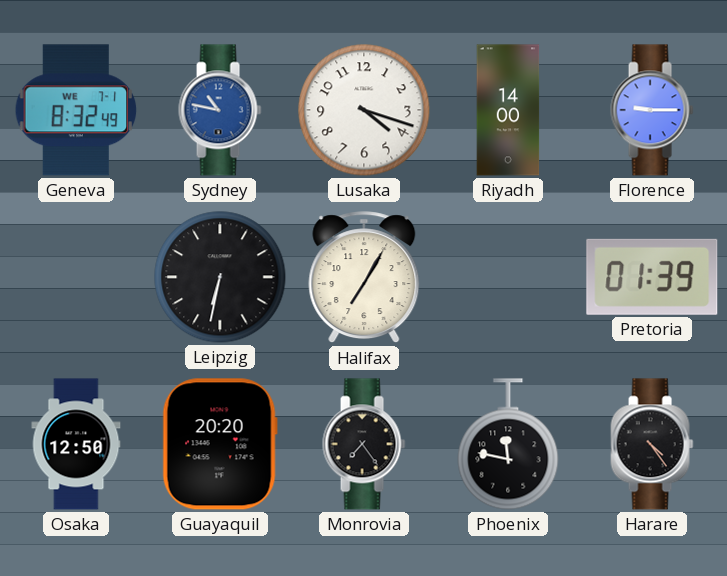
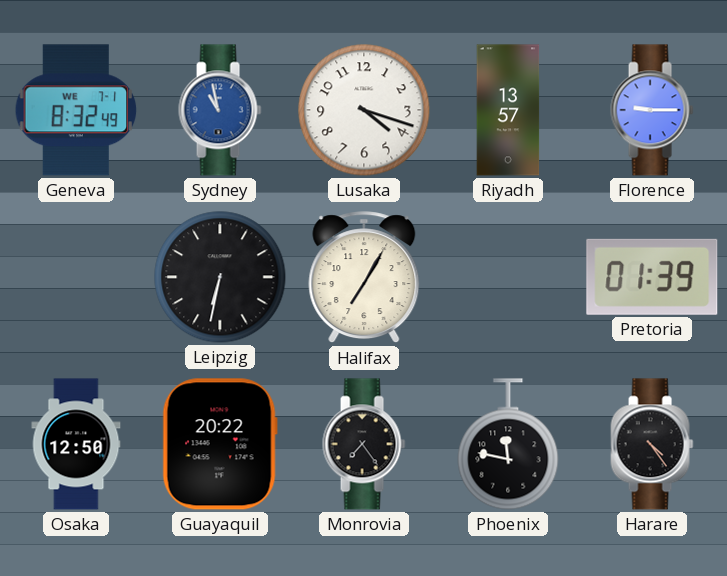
Sydney: 10:47 -> 10:58 (220, 110)
Riyadh: 14:00 -> 13:57 (508, 110)
Guayaquil: 20:20 -> 20:22 (220, 444)
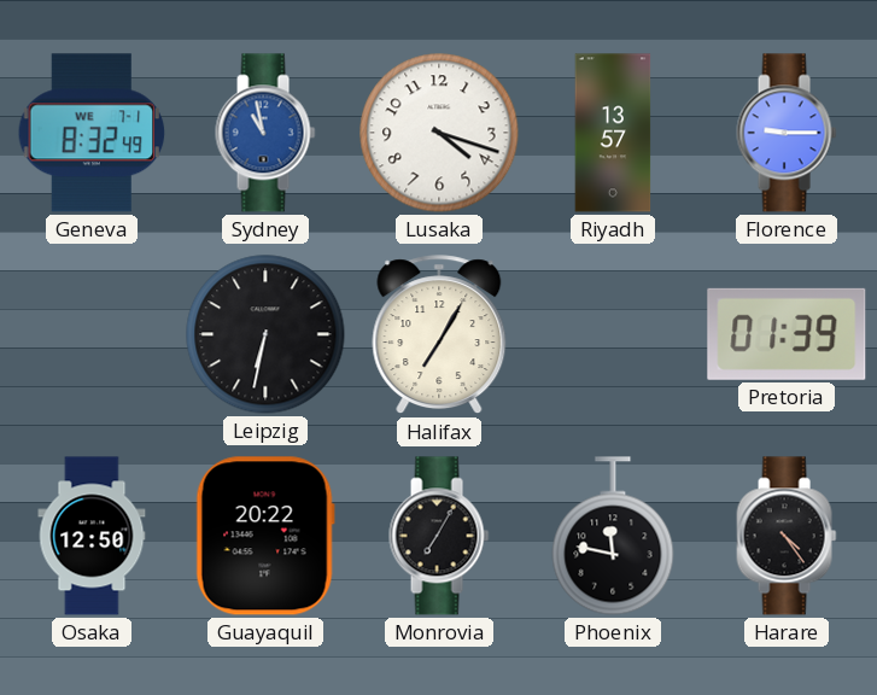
Monrovia: 7:24 -> 7:05 (439, 536)
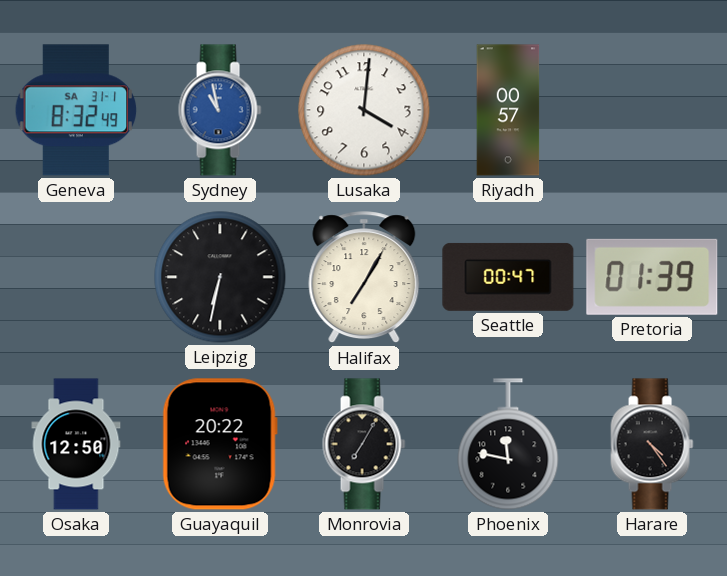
Geneva date: WE 7-1 -> SA 31-1 (76, 110)
Lusaka: 4:18 -> 4:01 (364, 110)
Riyadh: 13:57 -> 00:57 (508, 110)
Florence: 9:15 -> none (787, 133)
Seattle: none -> 00:47 (508, 277)
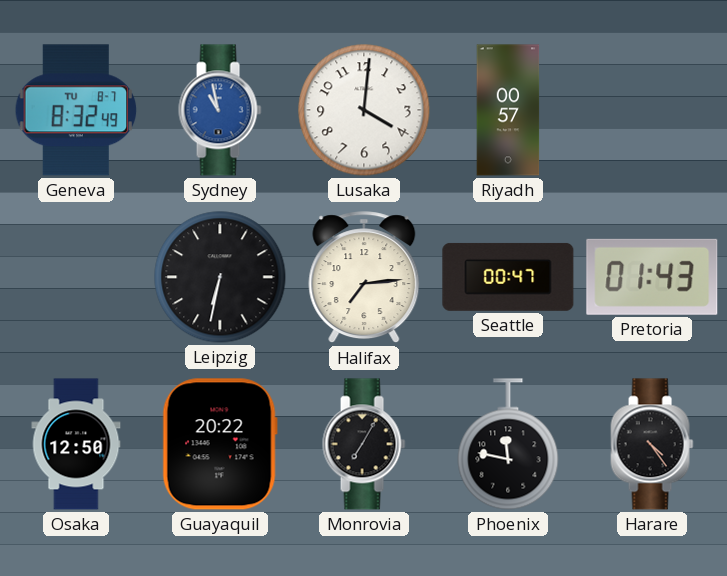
Geneva date: SA 31-1 -> TU 8-7 (76, 110)
Halifax: 7:05 -> 7:14 (364, 278)
Pretoria: 01:39 -> 01:43 (652, 277)
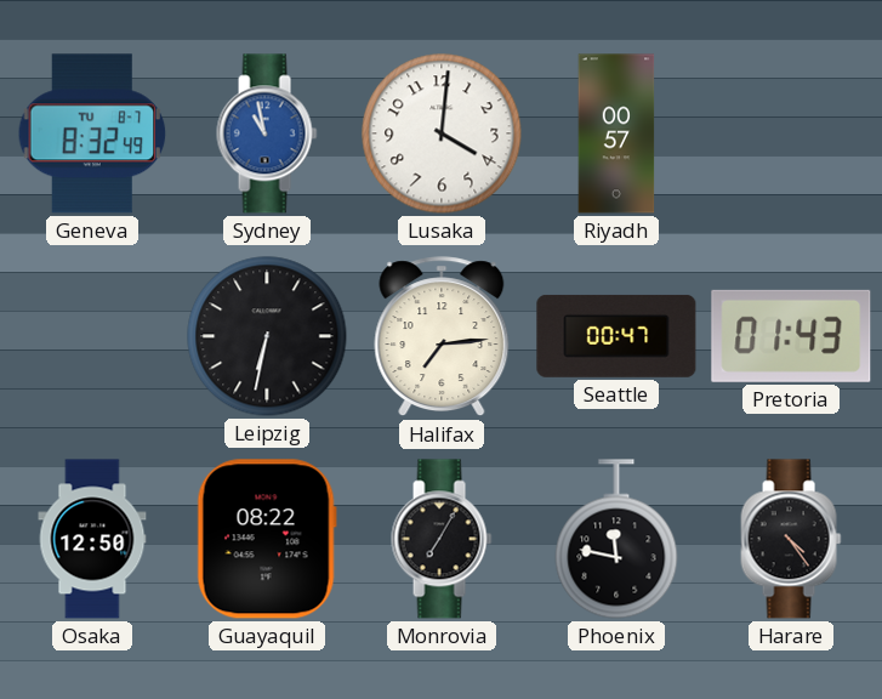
Guayaquil: 20:22 -> 08:22 (267, 539)
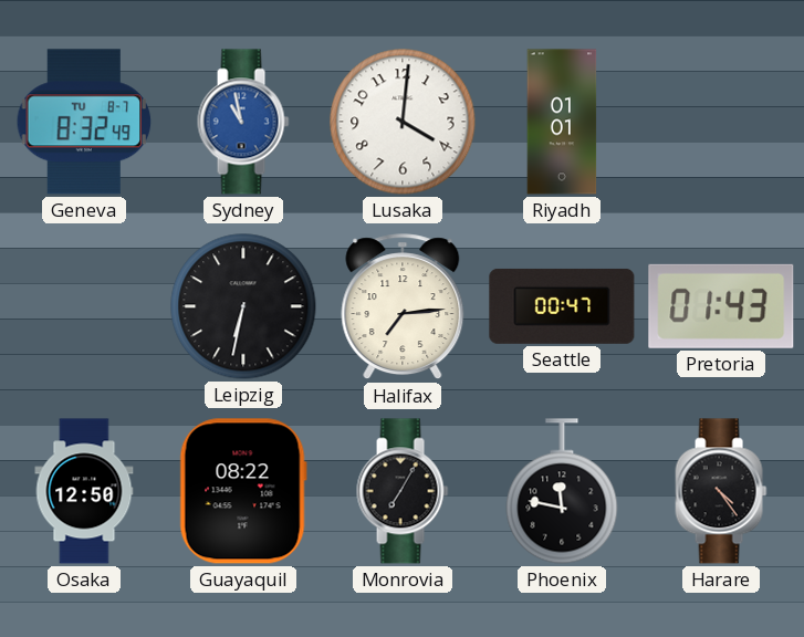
Riyadh: 00:57 -> 01:01 (562, 122)
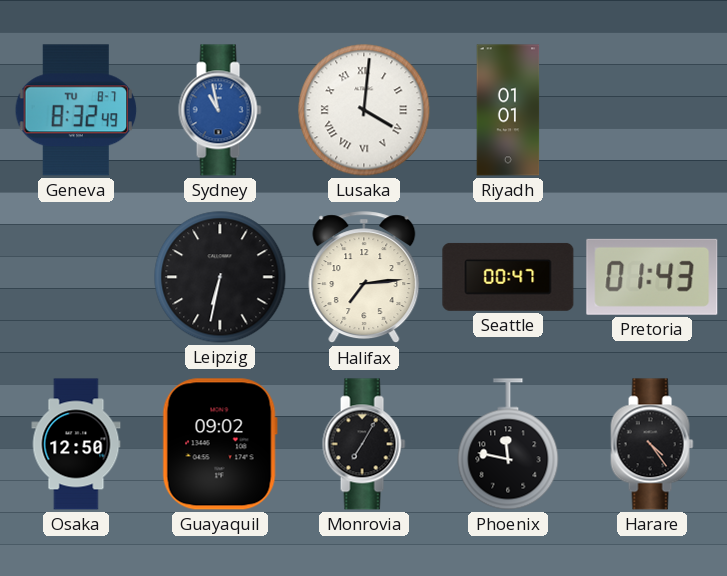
Lusaka numerals: Arabic -> Roman (364, 110)
Guayaquil: 08:22 -> 09:02 (220, 444)
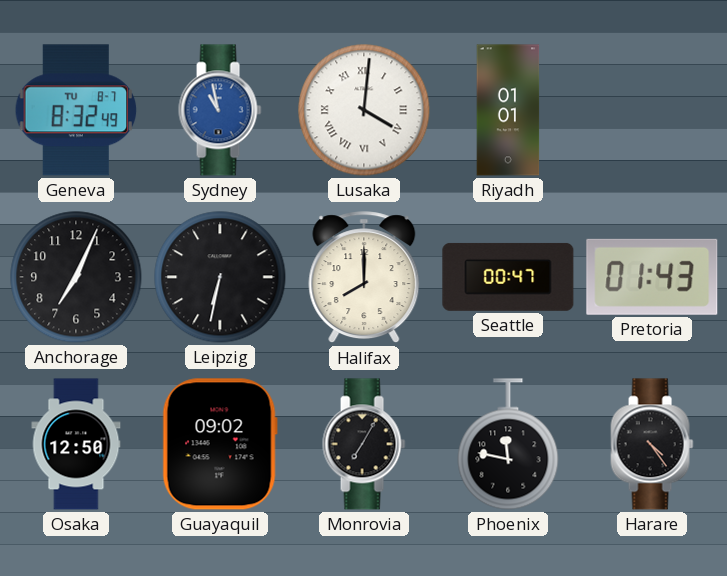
Anchorage: none -> 7:04 (76, 277)
Halifax: 7:14 -> 8:00 (364, 278)
